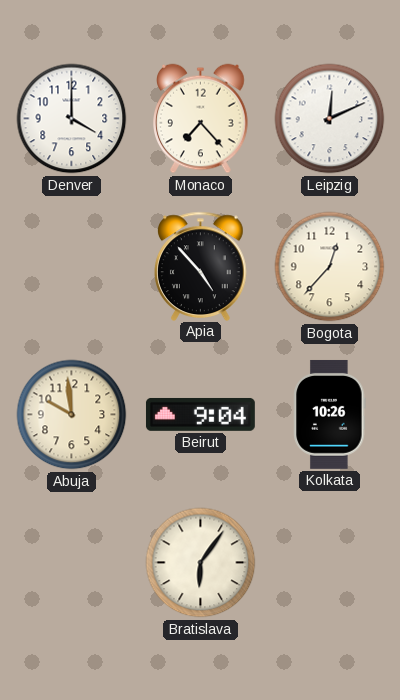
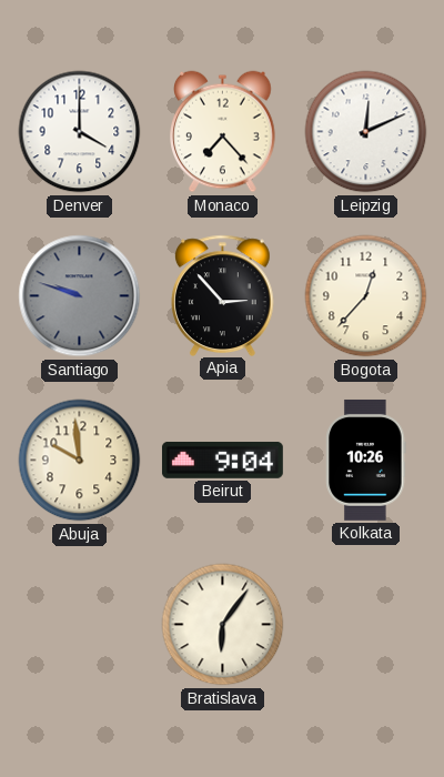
Santiago: none -> 9:48 (80, 296)
Apia: 4:53 -> 2:53 (223, 295)
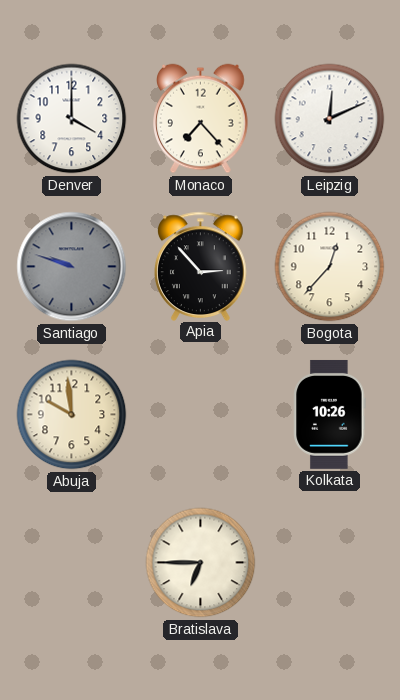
Beirut: 9:04 -> none (222, 460)
Bratislava: 6:06 -> 6:45 (201, 563)
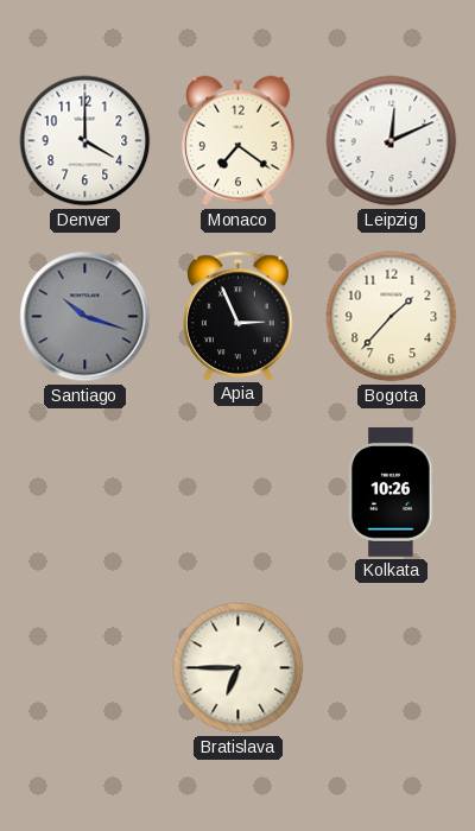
Monaco: 7:23 -> 7:21 (239, 141)
Santiago: 9:48 -> 10:18 (85, 317)
Apia: 2:53 -> 2:56 (239, 316)
Bogota: 12:37 -> 1:37 (392, 317)
Abuja: 9:59 -> none (72, 415)
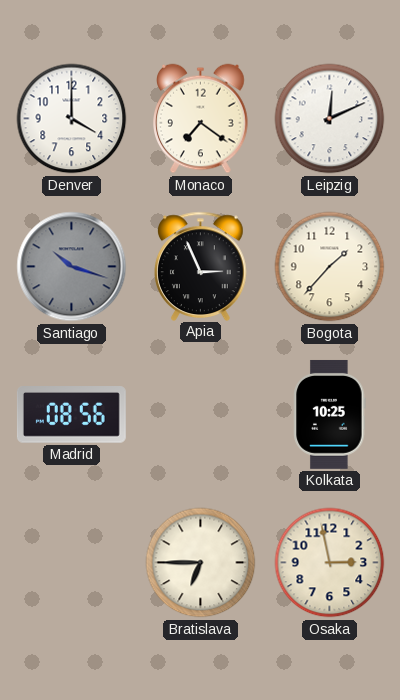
Madrid: none -> 08:56 (71, 415)
Kolkata: 10:26 -> 10:25 (330, 414)
Osaka: none -> 2:58 (330, 563)
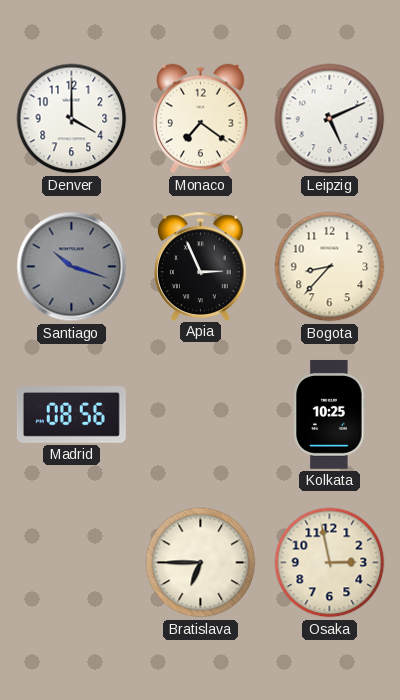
Leipzig: 12:11 -> 5:11 (330, 119)
Bogota: 1:37 -> 8:37 (330, 267)
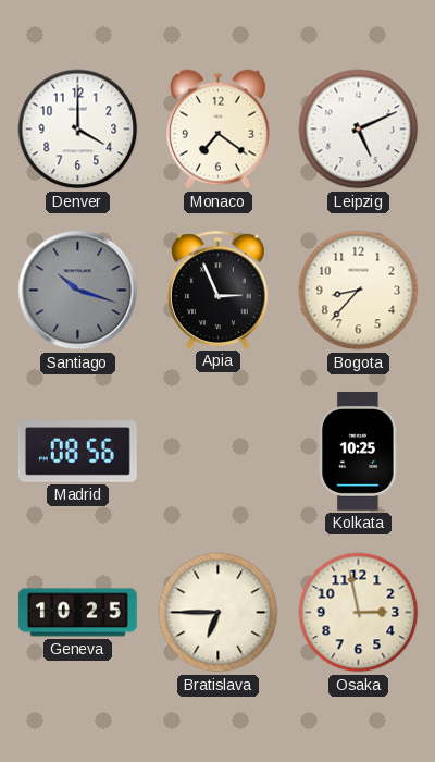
Geneva: none -> 10:25 (77, 613)
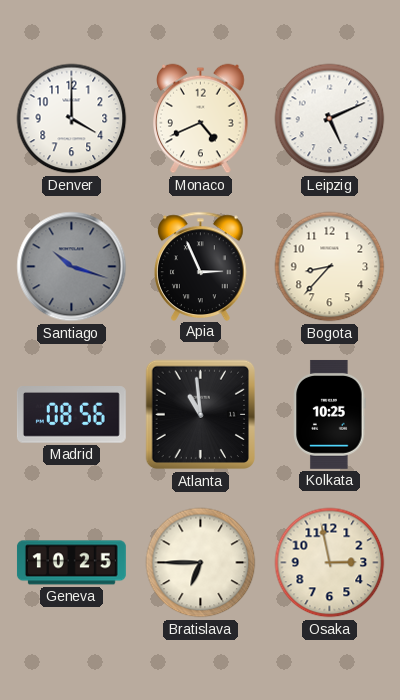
Monaco: 7:21 -> 4:41 (201, 119)
Atlanta: none -> 10:59 (201, 415)
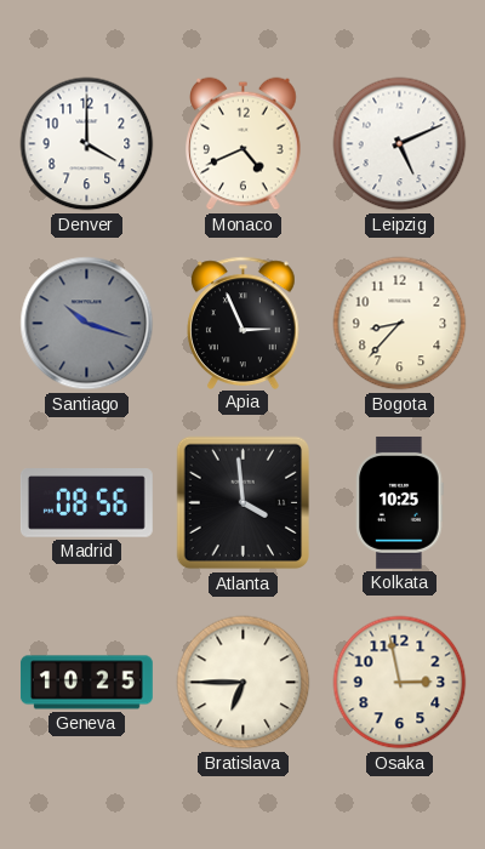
Atlanta: 10:59 -> 3:59 (244, 503)
